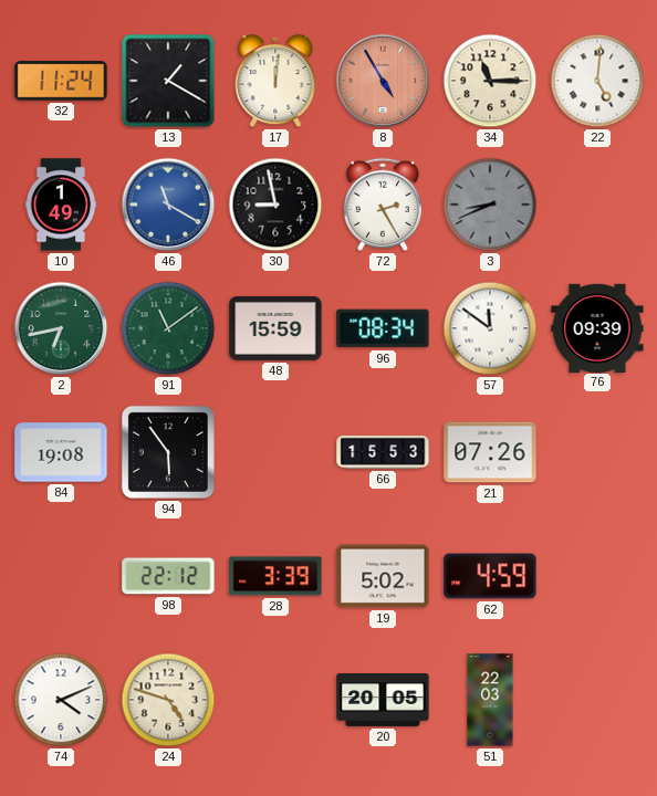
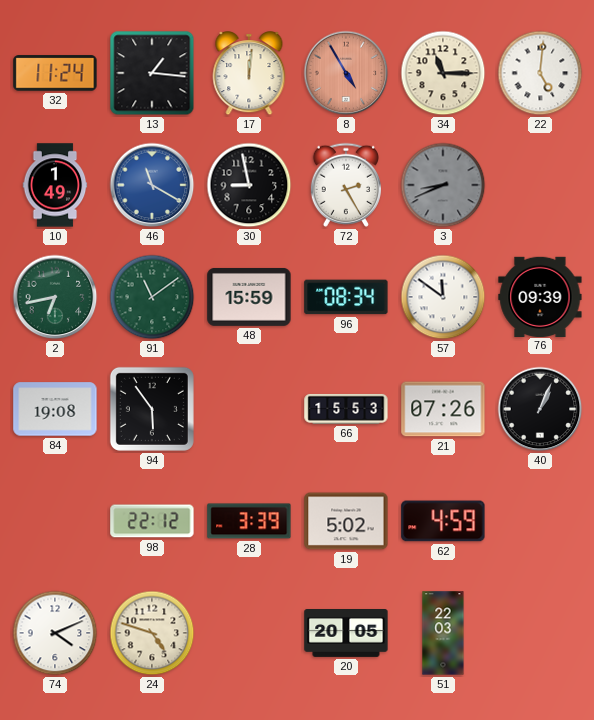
13: 1:20 -> 1:16 (152, 73)
40: none -> 1:04 (540, 409)
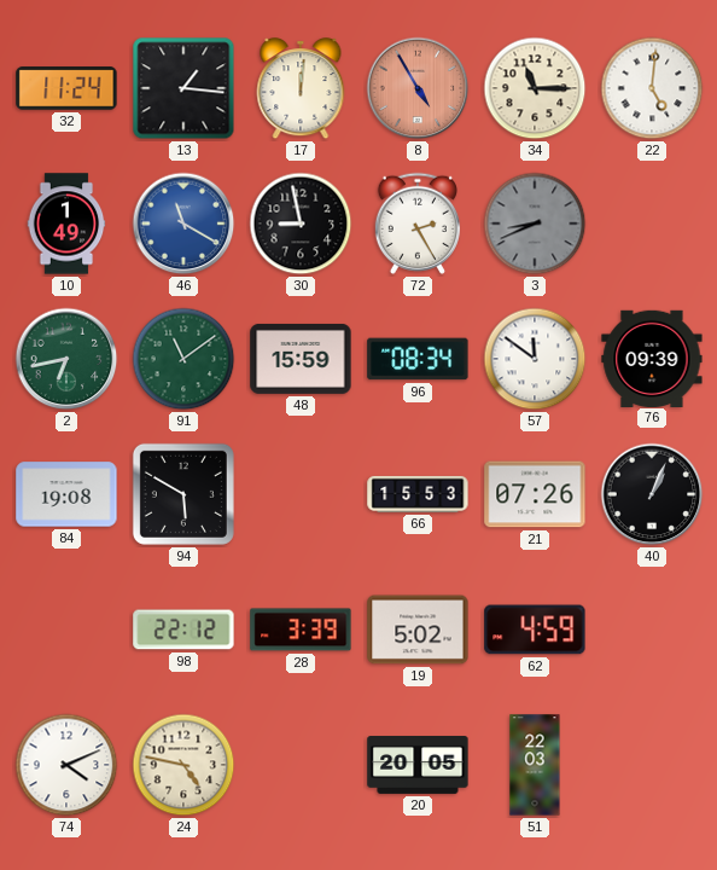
94: 5:54 -> 5:50 (183, 494)
24: 4:48 -> 4:47 (183, 765)
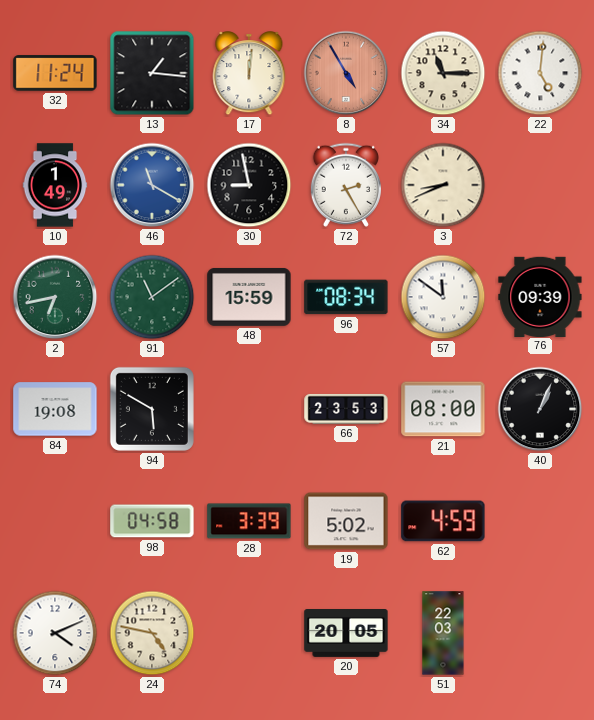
3 dial: grey -> cream (443, 185)
66: 15:53 -> 23:53 (346, 409)
21: 07:26 -> 08:00 (443, 409)
98: 22:12 -> 04:58 (152, 521)
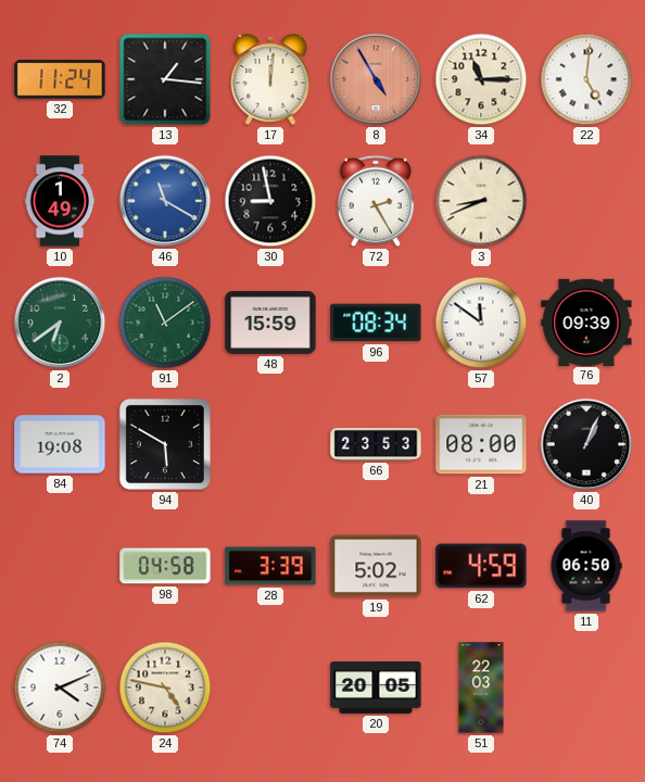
2: 6:43 -> 6:39 (60, 323)
11: none -> 06:50 (586, 566)
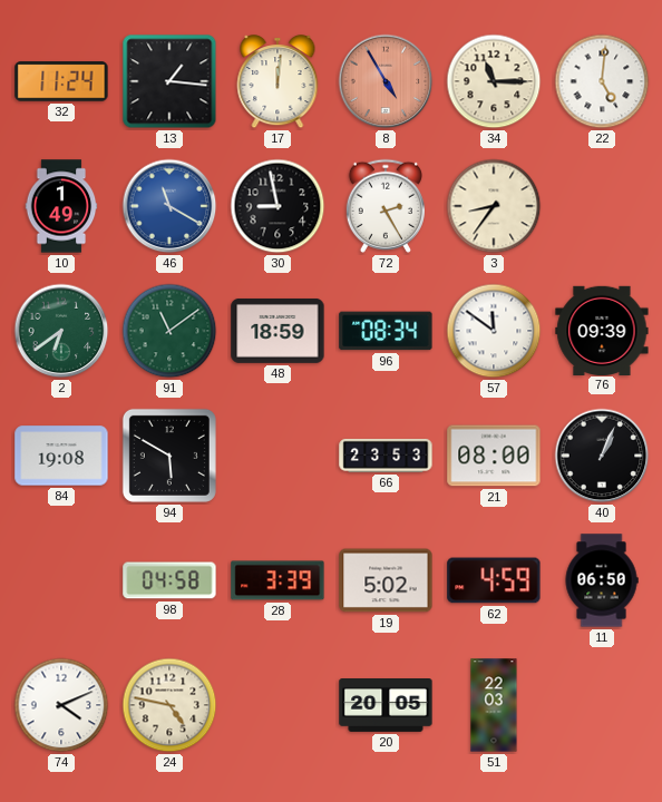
3: 8:41 -> 8:36 (494, 206)
48: 15:59 -> 18:59 (278, 331)
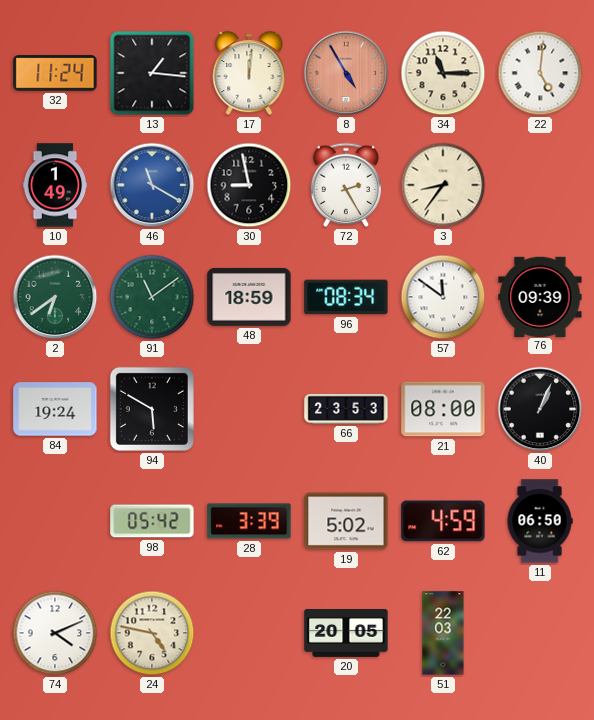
84: 19:08 -> 19:24 (55, 409)
98: 04:58 -> 05:42 (152, 521)
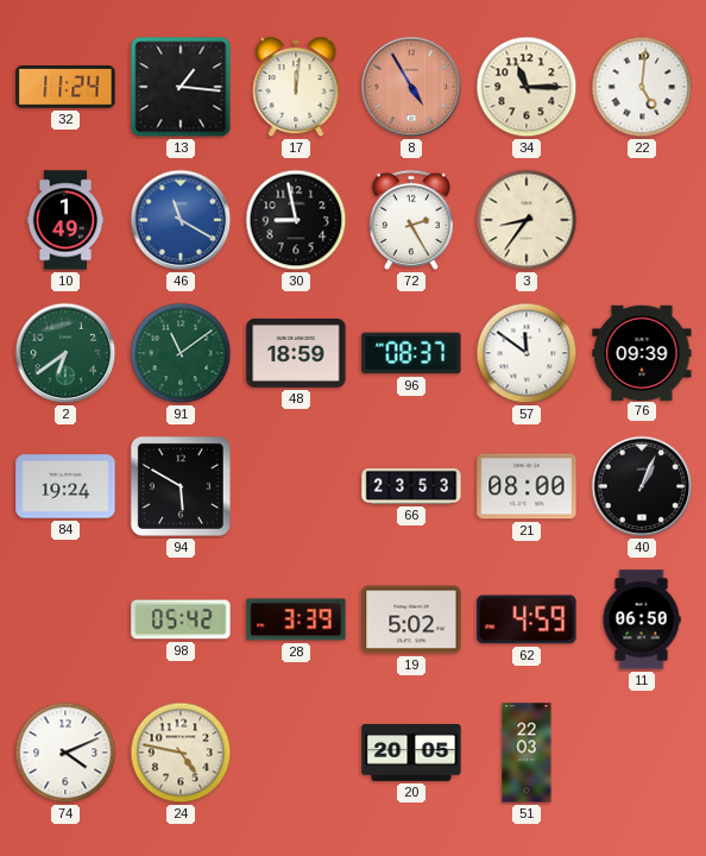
96: 08:34 -> 08:37 (411, 353)
